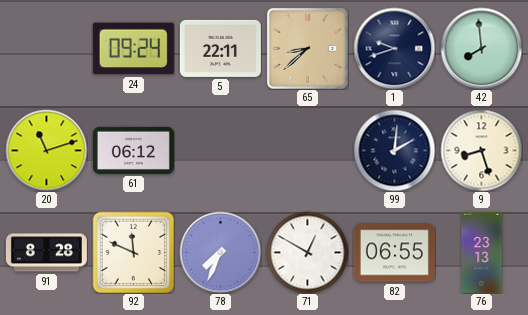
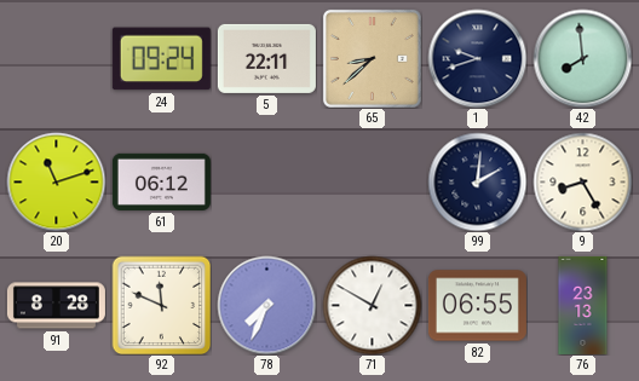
9: 8:27 -> 8:25 (582, 181)
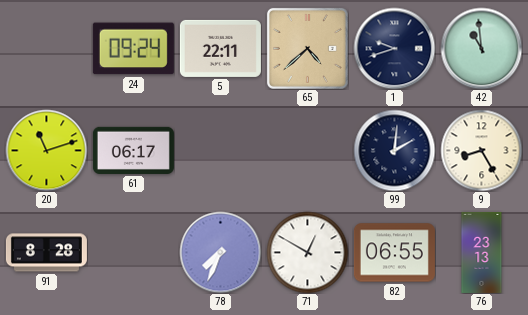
65: 8:38 -> 4:38 (307, 48)
42: 7:59 -> 10:59 (481, 48)
61: 06:12 -> 06:17 (133, 150)
92: 11:49 -> none (161, 305)
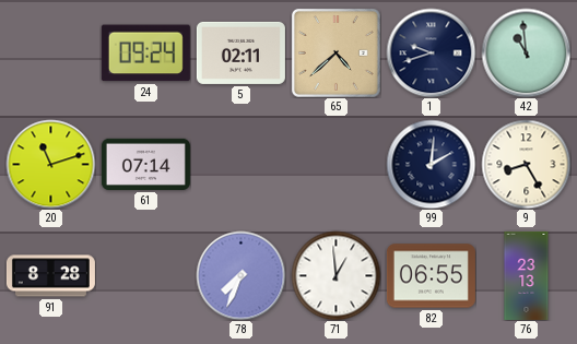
5: 22:11 -> 02:11 (240, 52)
61: 06:17 -> 07:14 (145, 164)
71: 12:50 -> 12:59 (335, 275)
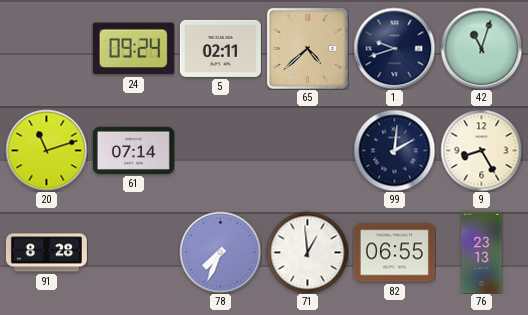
42: 10:59 -> 11:03 (481, 48)
